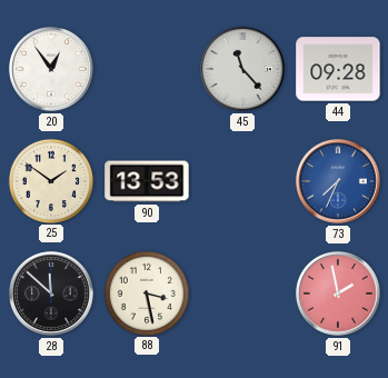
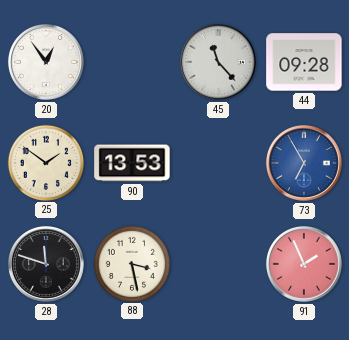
73: 7:34 -> 6:55 (304, 163)
28: 11:52 -> 11:48 (46, 264)
91: 1:58 -> 1:56 (304, 264)
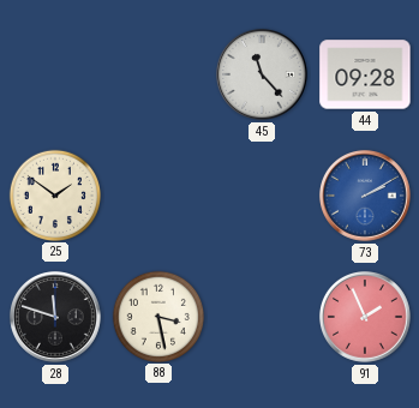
20: 12:54 -> none (46, 62)
90: 13:53 -> none (132, 163)
73: 6:55 -> 2:10 (365, 196)
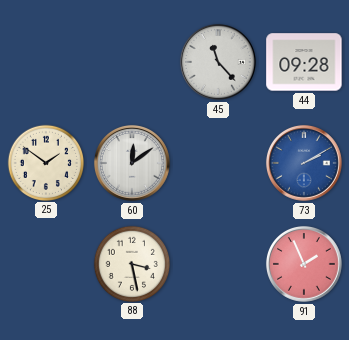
60: none -> 12:09 (132, 163)
28: 11:48 -> none (55, 317)
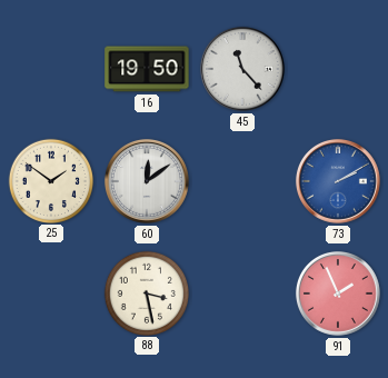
16: none -> 19:50 (147, 69)
44: 09:28 -> none (304, 62)
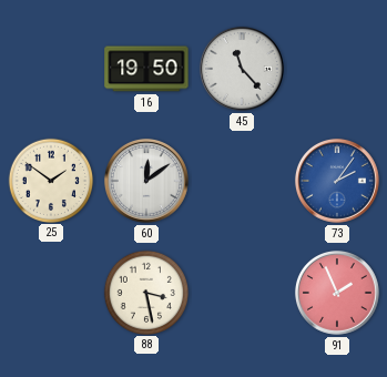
73: 2:10 -> 2:06 (337, 181)
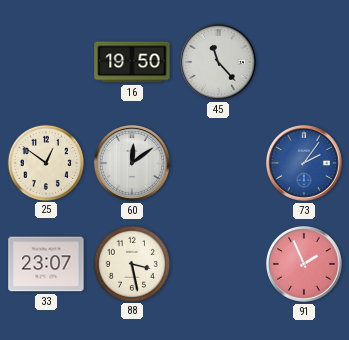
25: 1:51 -> 12:51 (45, 162)
33: none -> 23:07 (46, 264)
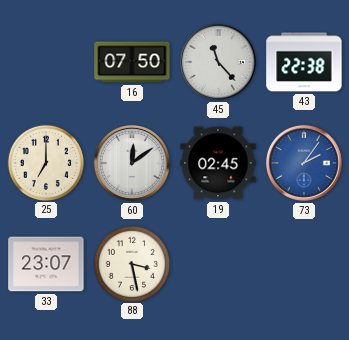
16: 19:50 -> 07:50 (132, 62)
43: none -> 22:38 (304, 62)
25: 12:51 -> 7:00 (45, 162)
19: none -> 02:45 (218, 163)
91: 1:56 -> none (304, 264)
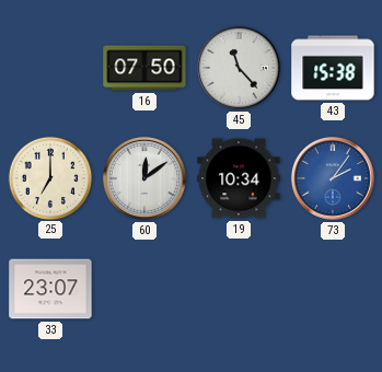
43: 22:38 -> 15:38 (333, 68)
19: 02:45 -> 10:34 (239, 178)
88: 3:28 -> none (131, 263)
